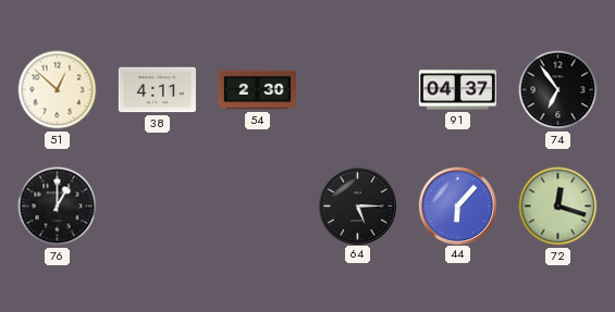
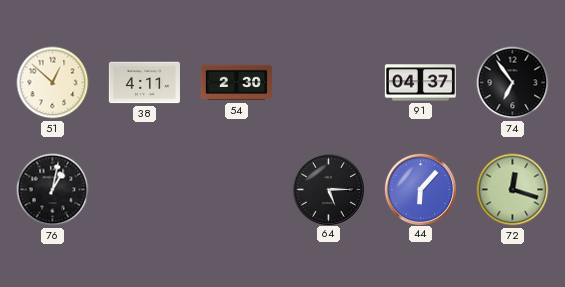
76: 1:00 -> 1:02 (53, 190)
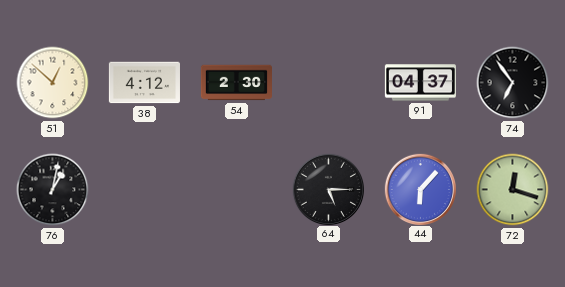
38: 4:11 -> 4:12 (144, 83)
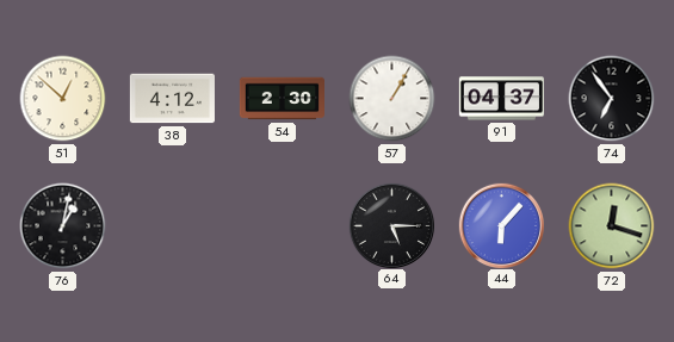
57: none -> 1:05 (392, 99)
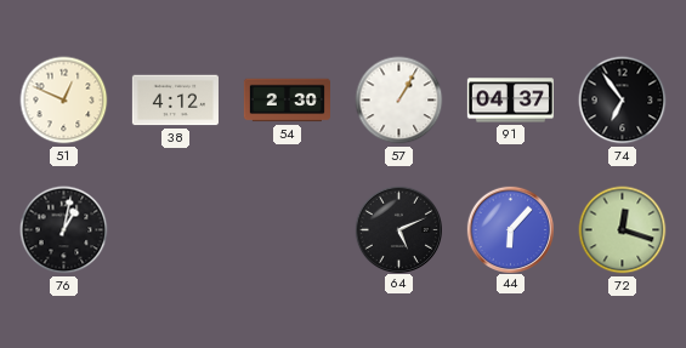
51: 12:52 -> 12:49 (64, 101)
64: 5:15 -> 5:11 (398, 229)
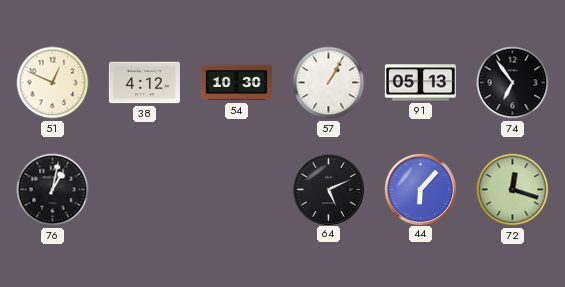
54: 2:30 -> 10:30 (236, 83)
91: 04:37 -> 05:13 (420, 83)
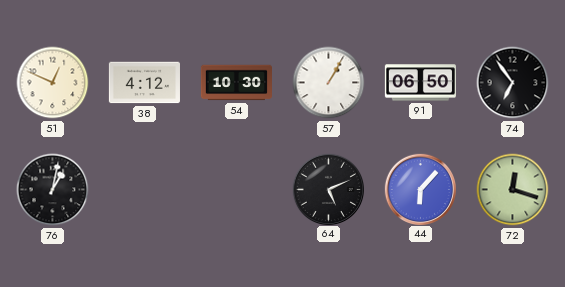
91: 05:13 -> 06:50 (420, 83)
